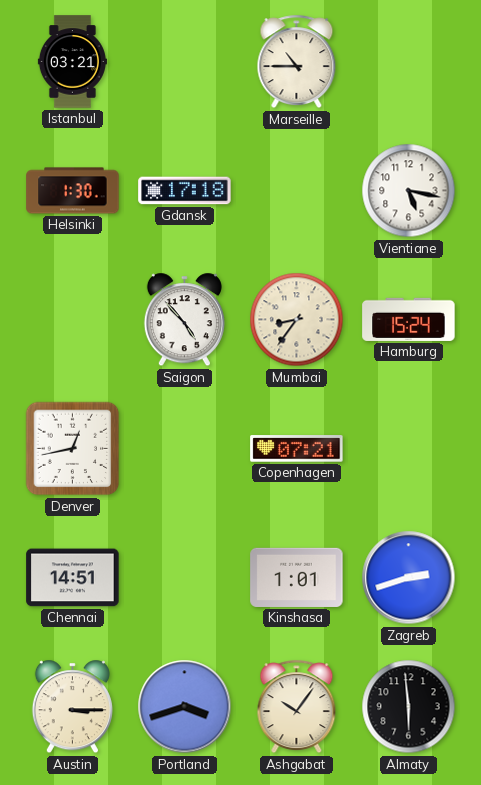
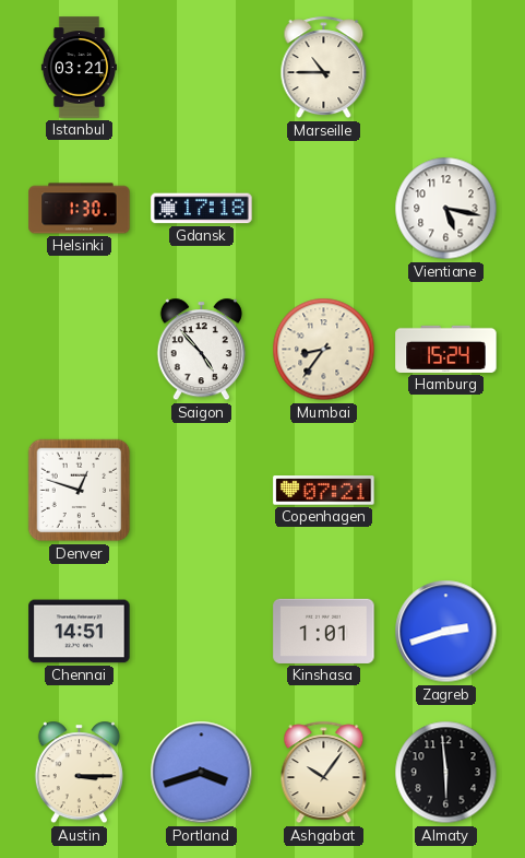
Denver: 12:43 -> 12:48 (80, 491)
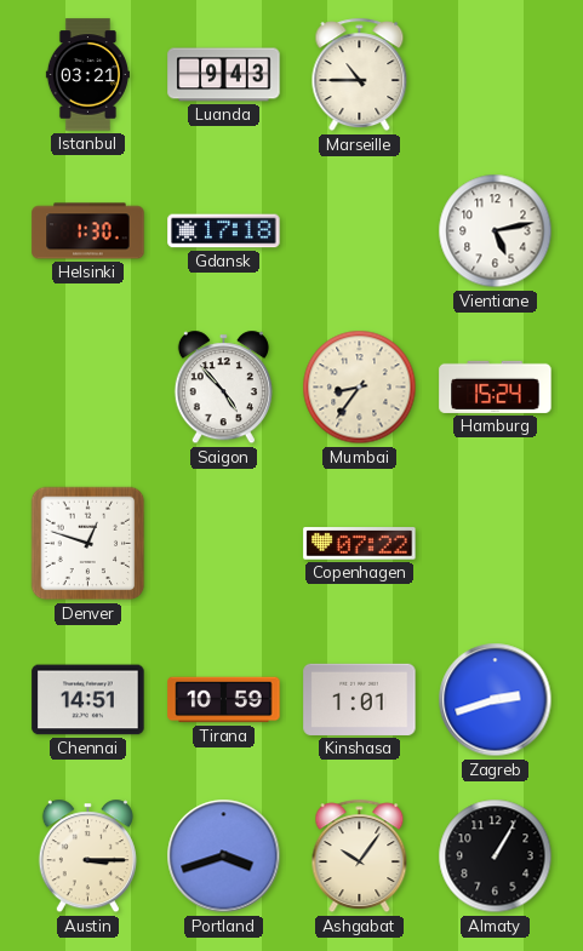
Luanda: none -> 9:43 (224, 75)
Vientiane: 5:17 -> 5:13 (496, 231)
Copenhagen: 07:21 -> 07:22 (360, 544)
Tirana: none -> 10:59 (224, 700)
Almaty: 5:59 -> 1:05 (496, 857)
